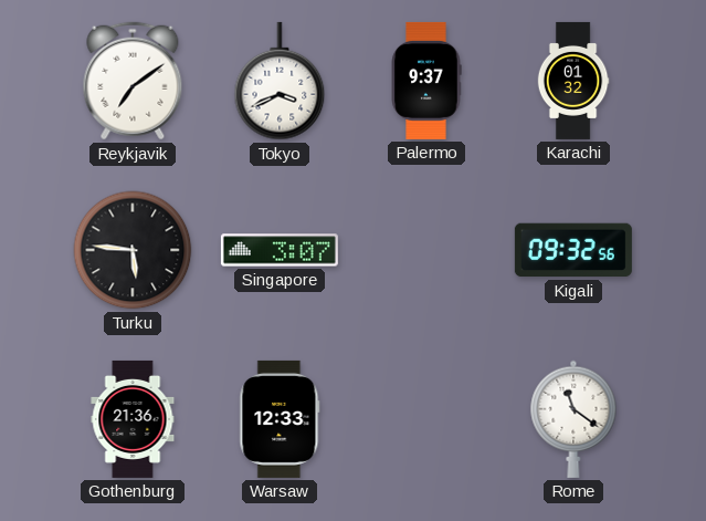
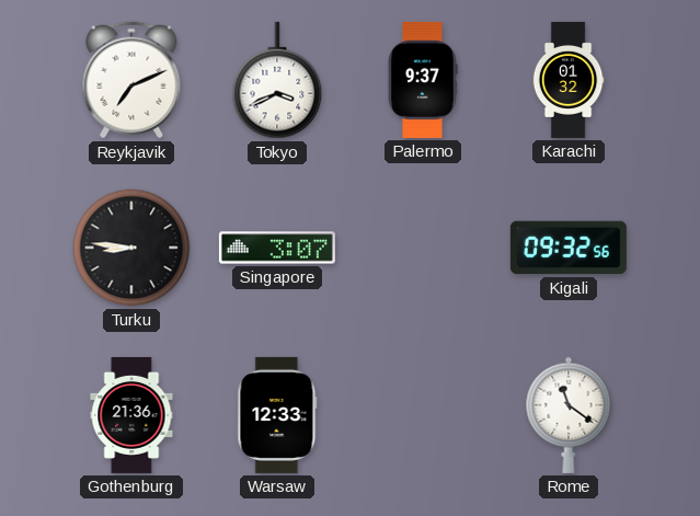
Reykjavik: 7:09 -> 7:11 (131, 80)
Turku: 5:46 -> 8:46 (131, 248)
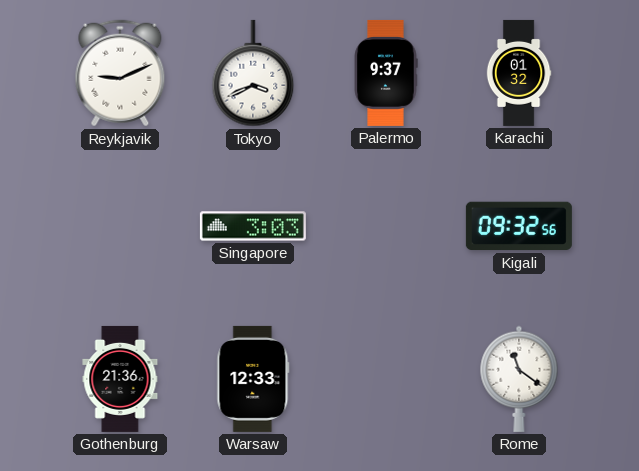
Reykjavik: 7:11 -> 9:11 (120, 73)
Turku: 8:46 -> none (131, 248)
Singapore: 3:07 -> 3:03 (253, 226)
